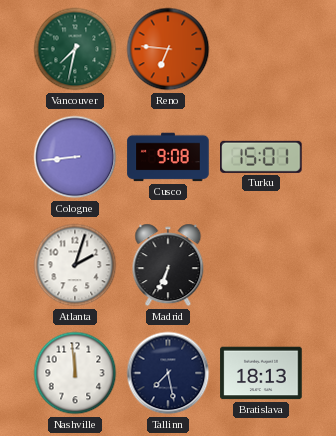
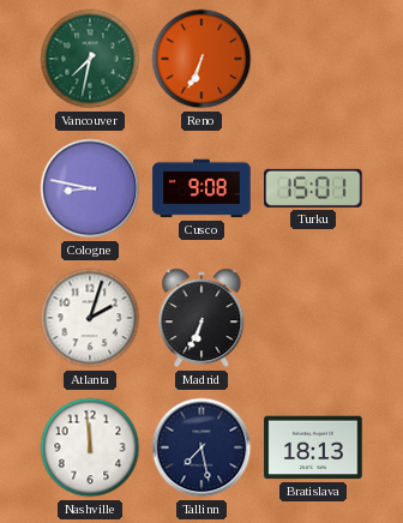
Reno: 6:46 -> 6:34 (201, 59)
Cologne: 8:44 -> 8:47 (90, 188)
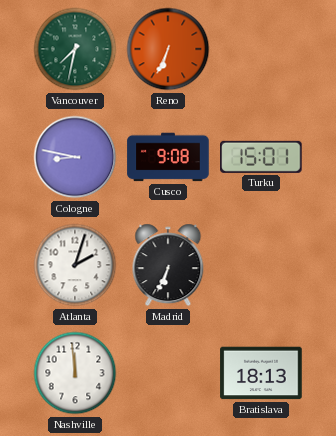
Tallinn: 7:28 -> none (201, 447)
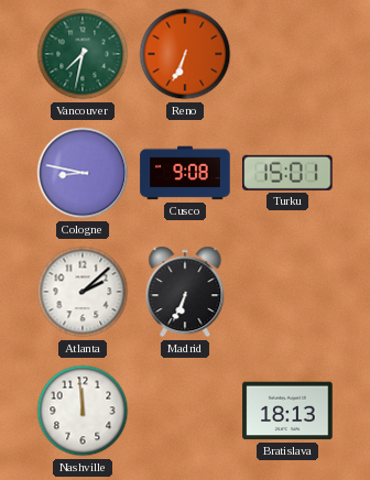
Atlanta: 2:03 -> 2:08 (83, 292)
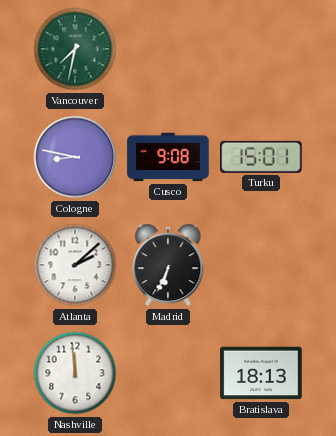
Reno: 6:34 -> none (185, 54)
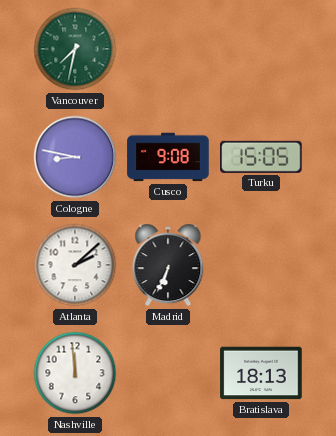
Turku: 15:01 -> 15:05 (261, 157)
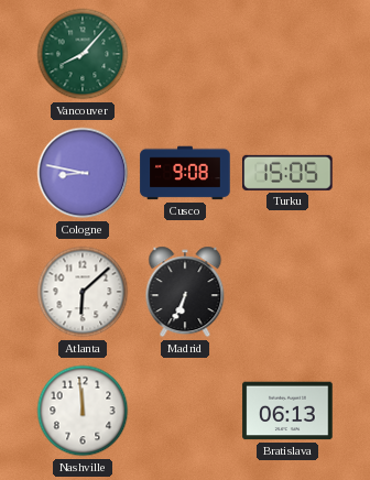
Vancouver: 7:32 -> 8:07 (83, 54)
Atlanta: 2:08 -> 6:08 (83, 292)
Bratislava: 18:13 -> 06:13 (287, 411)
